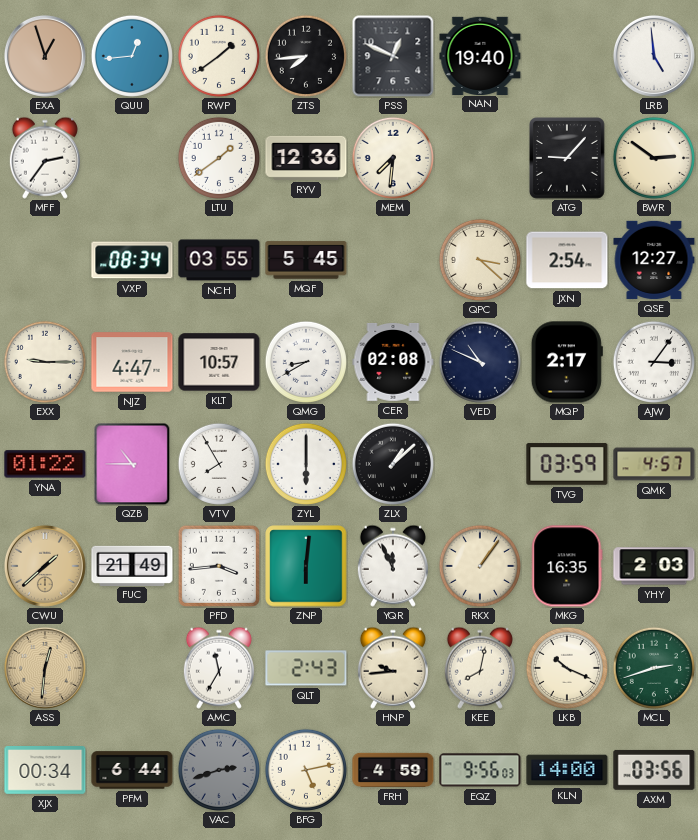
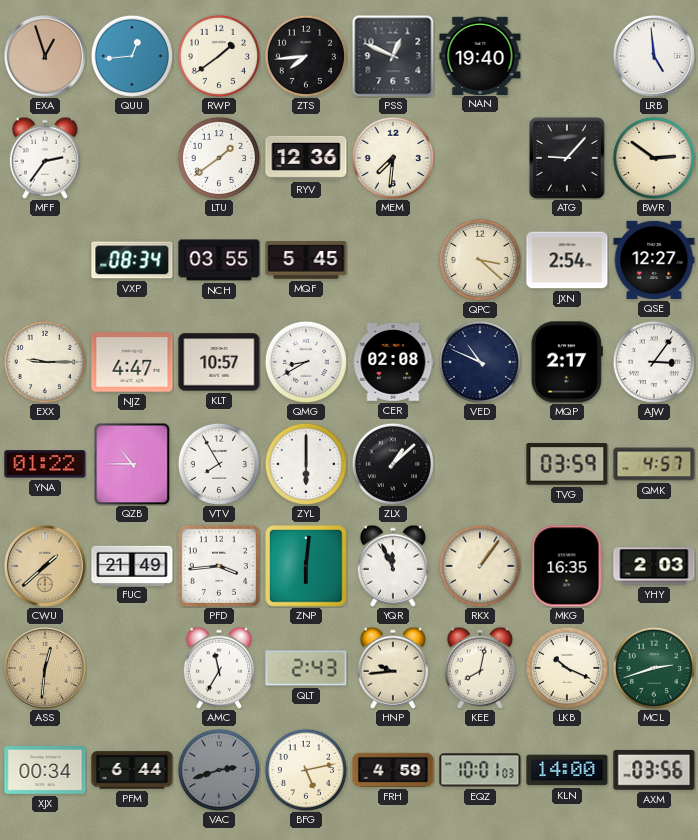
EQZ: 9:56 -> 10:01 (480, 770)
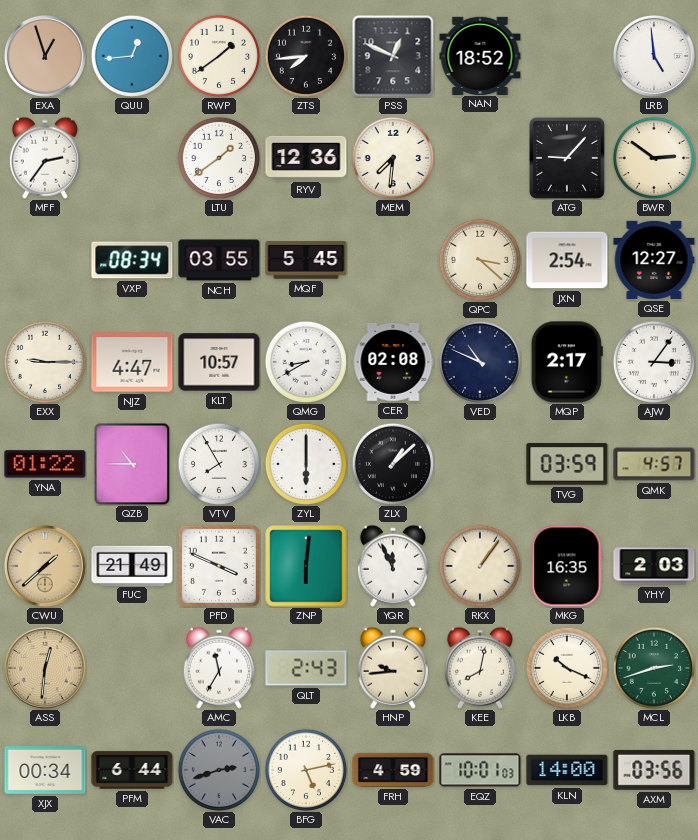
NAN: 19:40 -> 18:52 (480, 55)
PFD: 3:44 -> 3:49 (219, 566)
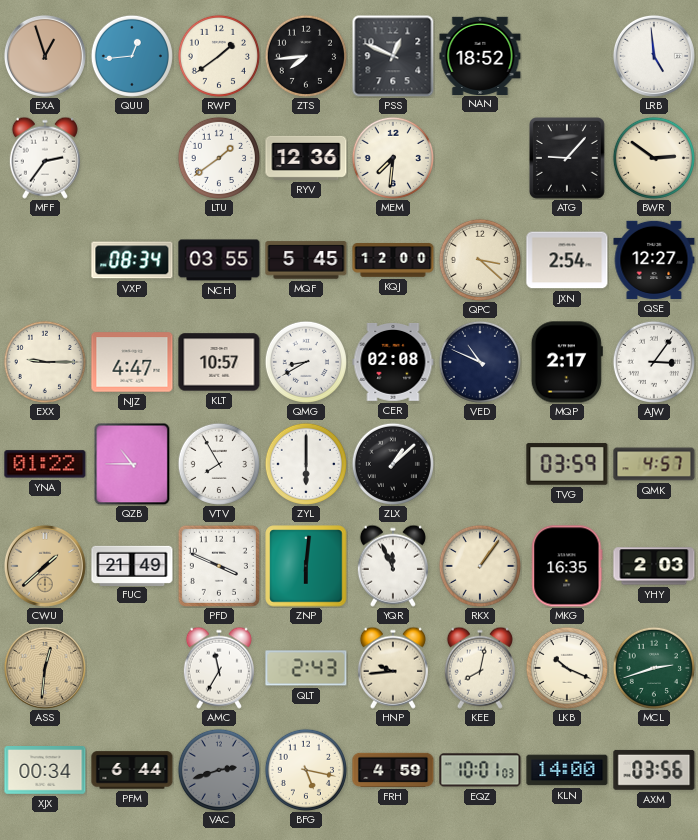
KQJ: none -> 12:00 (393, 260)
BFG: 5:13 -> 5:17 (306, 770)
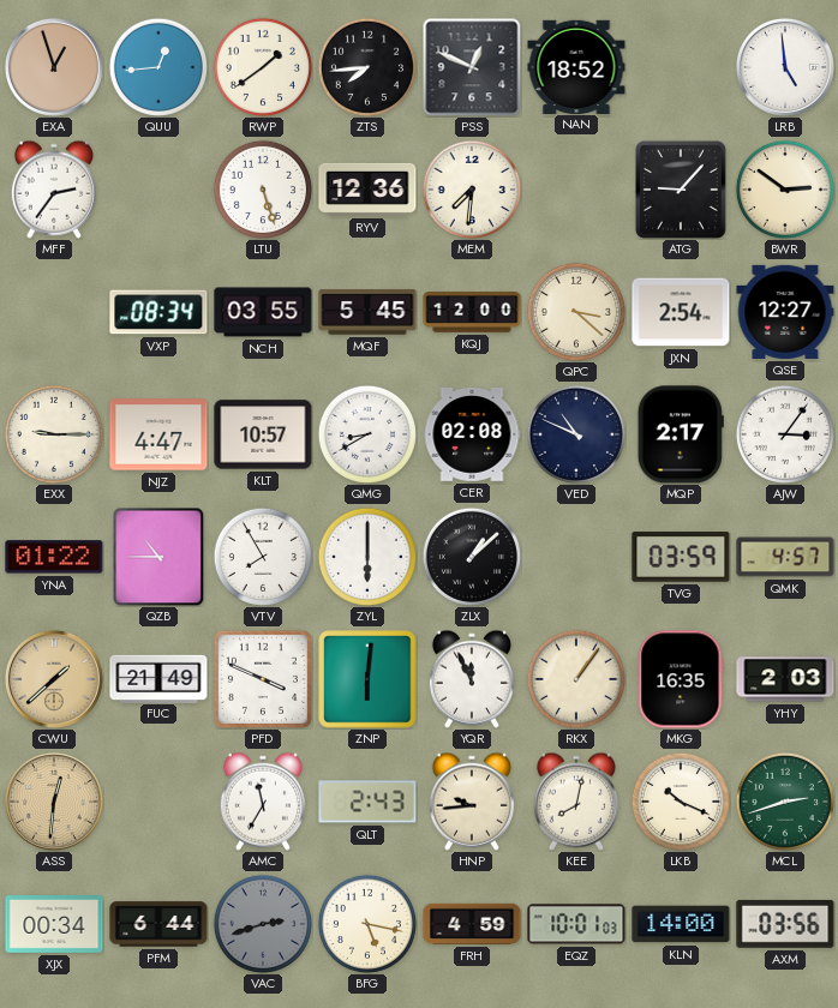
LTU: 1:39 -> 5:27 (263, 190)
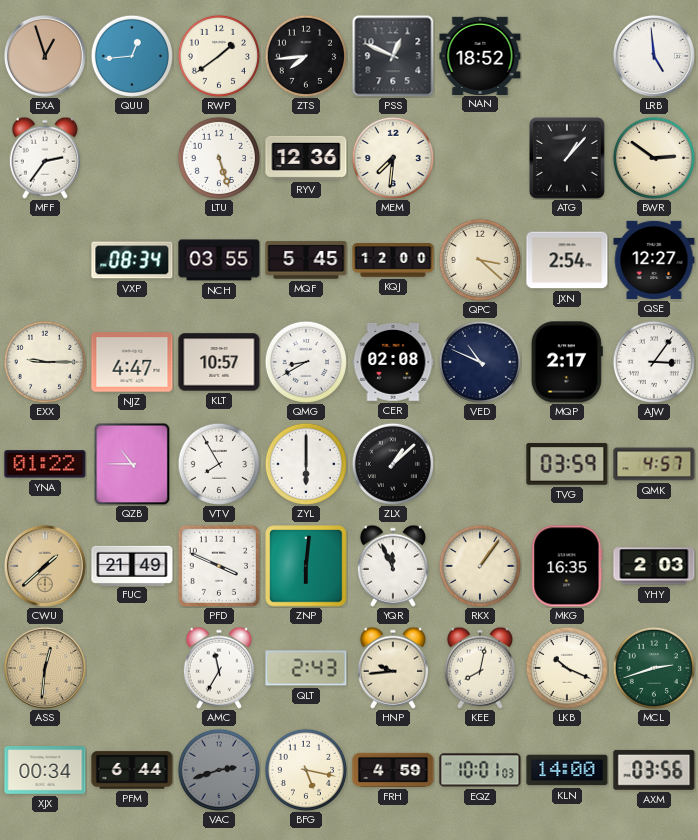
ATG: 9:07 -> 1:07 (568, 159)
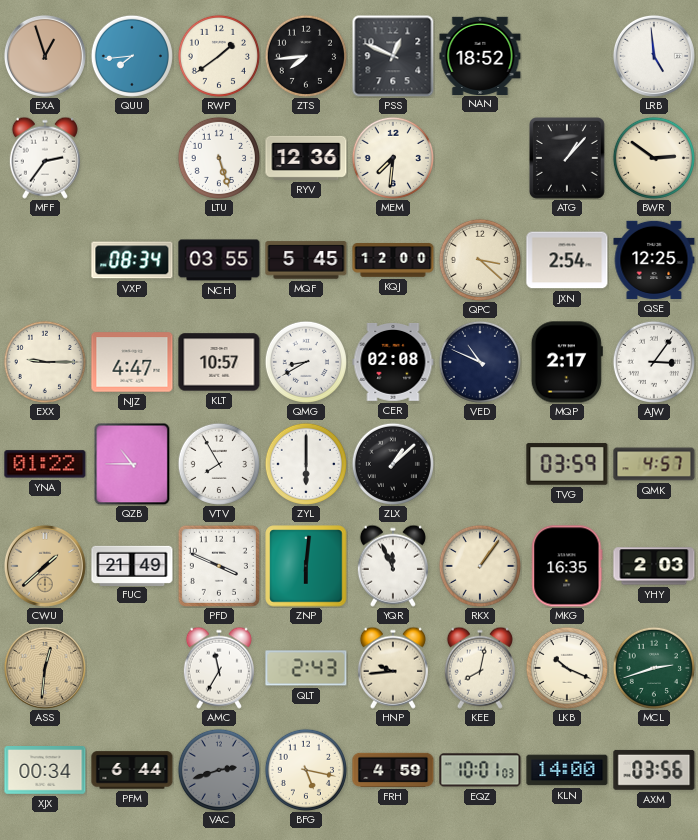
QUU: 12:44 -> 7:44 (132, 56)
QSE: 12:27 -> 12:25 (654, 260)
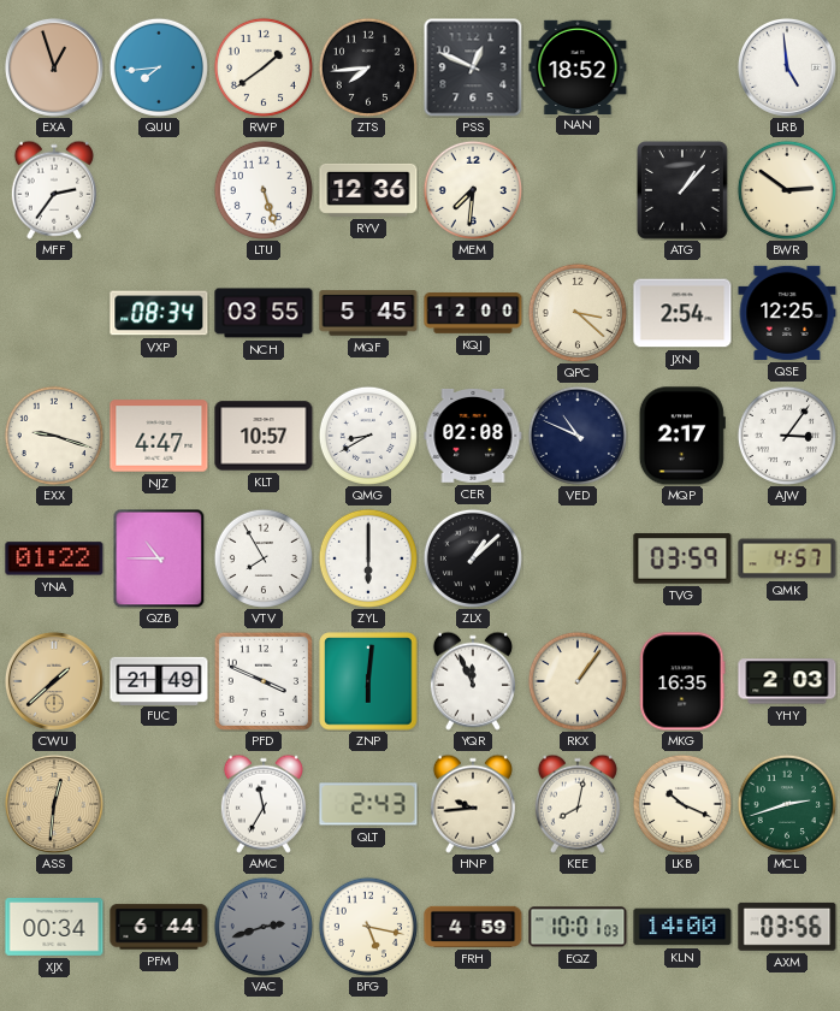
EXX: 9:15 -> 9:18 (54, 436)
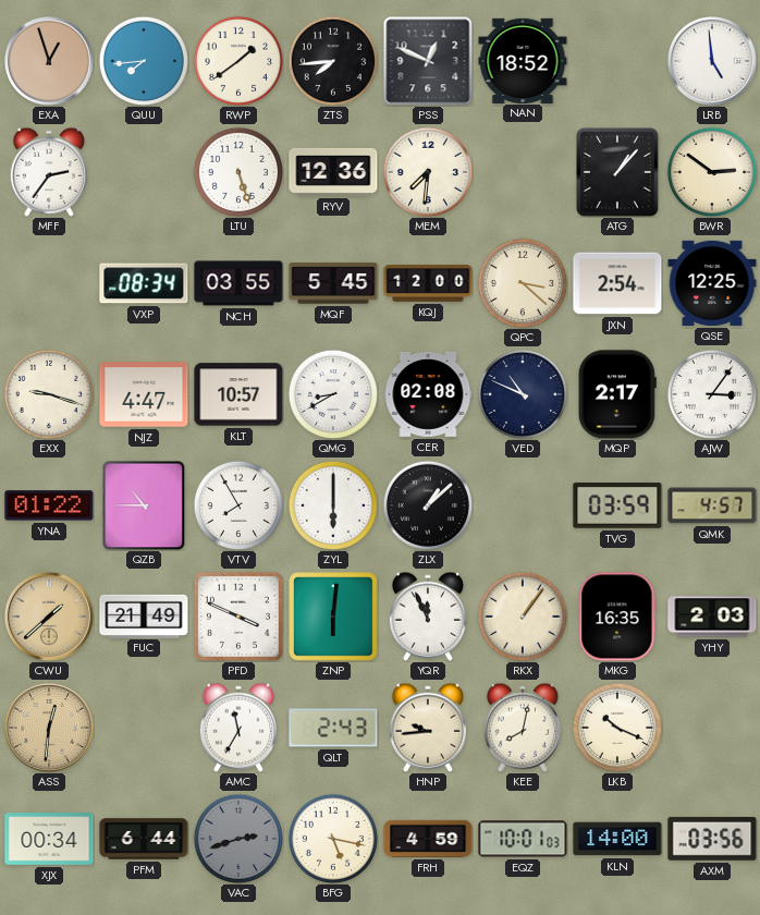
MCL: 2:42 -> none (787, 804)
